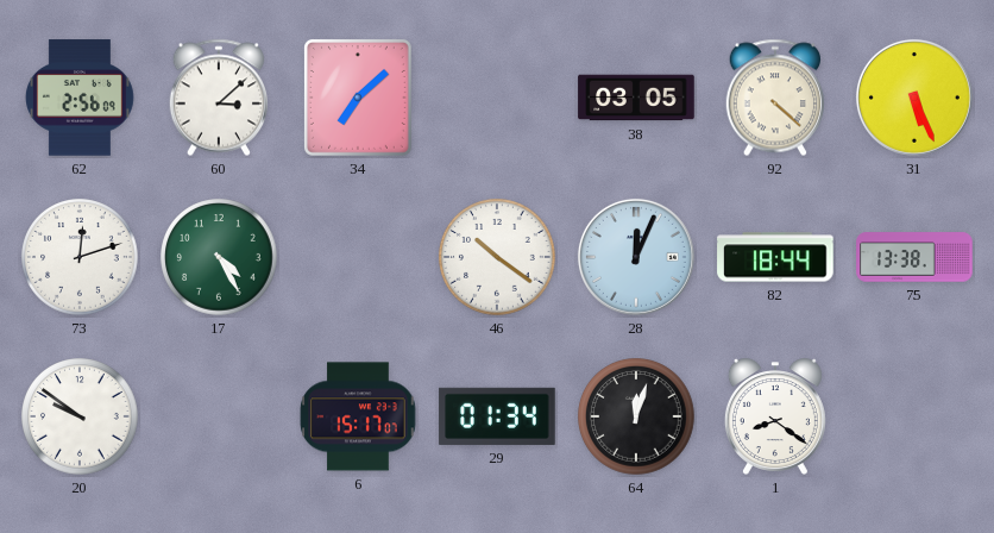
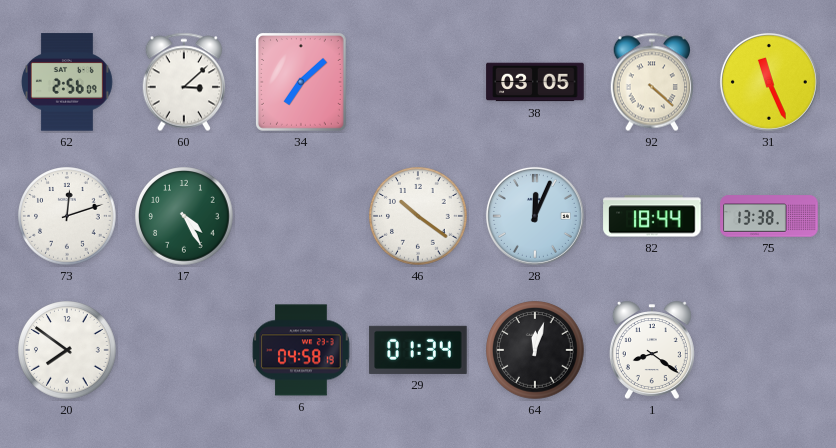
31: 5:26 -> 11:26 (769, 82)
20: 9:51 -> 7:51 (67, 350)
6: 15:17 -> 04:58 (301, 350)
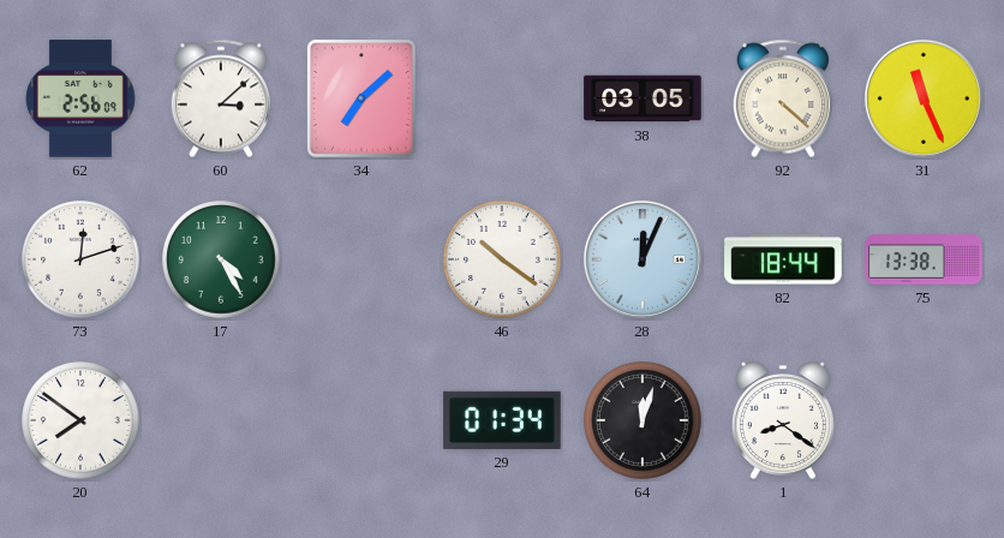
6: 04:58 -> none (301, 350)
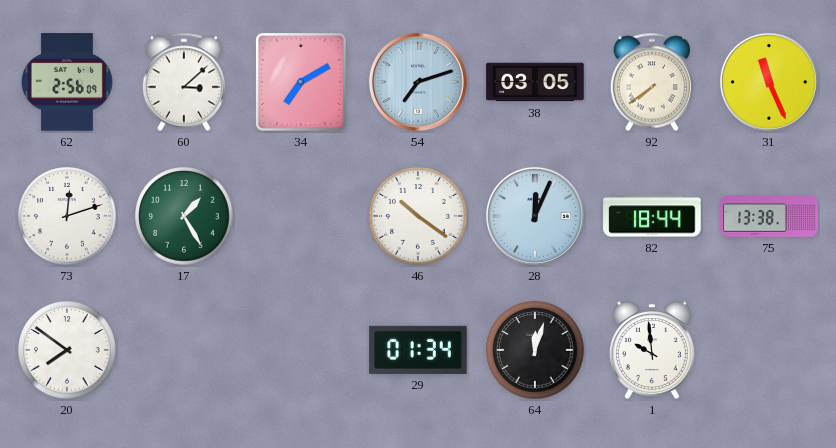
34: 7:08 -> 7:10 (301, 82)
54: none -> 7:12 (418, 82)
92: 4:22 -> 7:39 (651, 82)
17: 4:25 -> 1:25 (184, 216)
1: 8:21 -> 9:59 (652, 350)
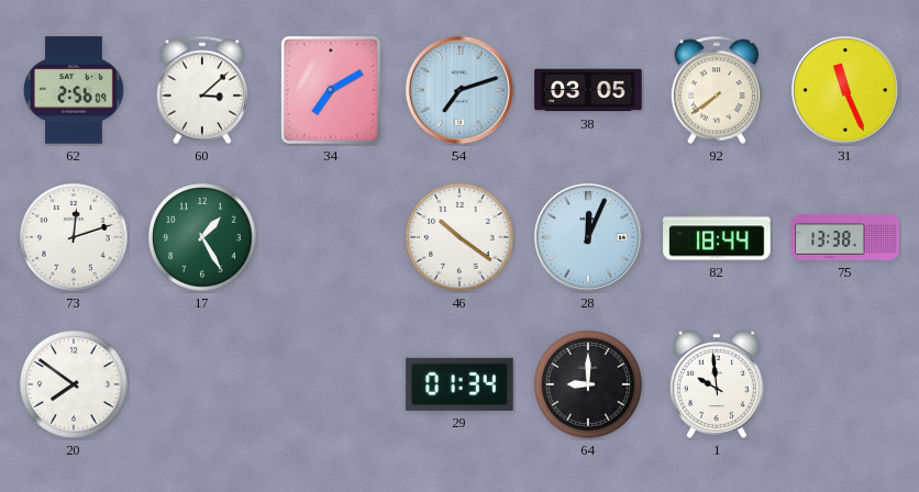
64: 12:03 -> 9:00 (588, 384)
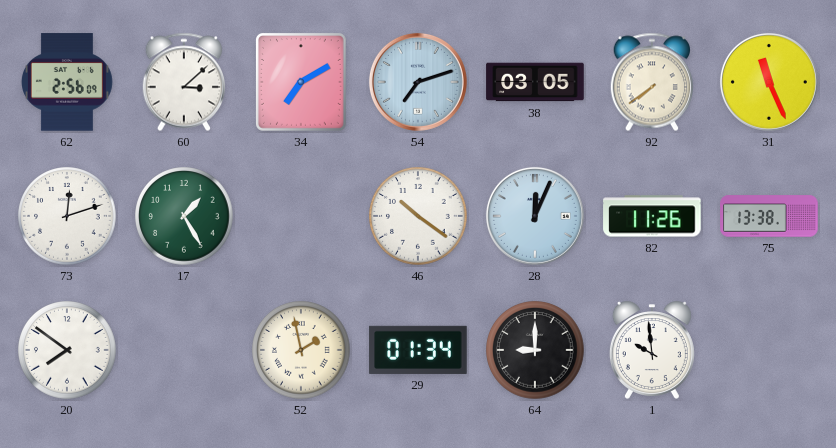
82: 18:44 -> 11:26 (652, 216)
52: none -> 1:58 (301, 350)
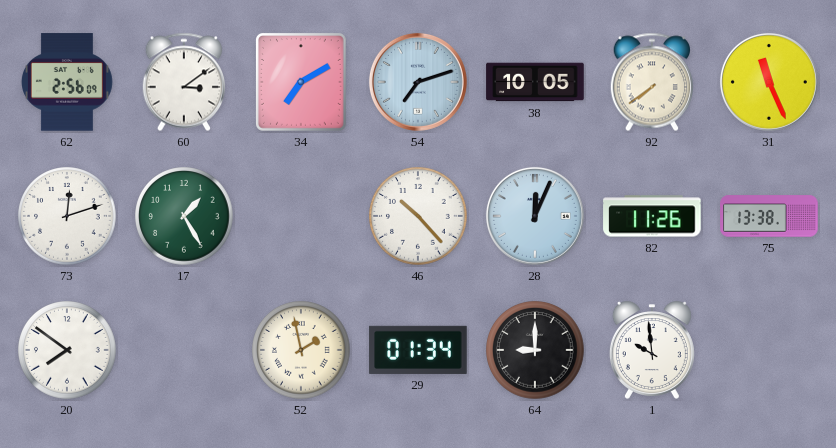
60: 3:08 -> 3:09 (183, 82)
38: 03:05 -> 10:05 (535, 82)
46: 10:21 -> 10:23 (418, 216)
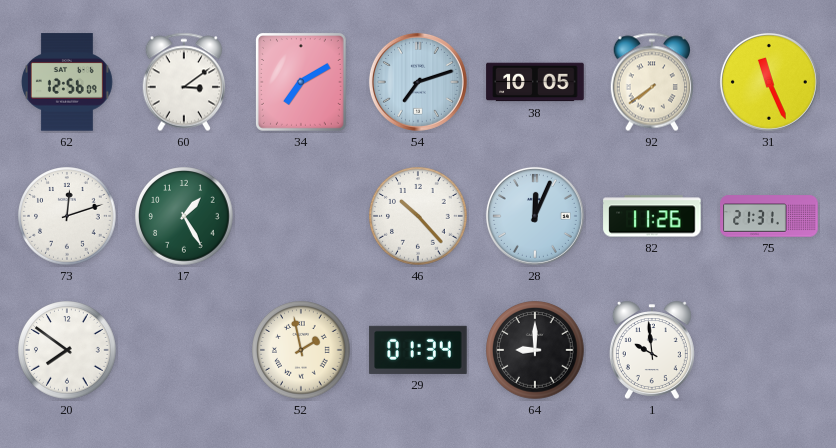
62: 2:56 -> 12:56 (67, 82)
75: 13:38 -> 21:31 (769, 216)
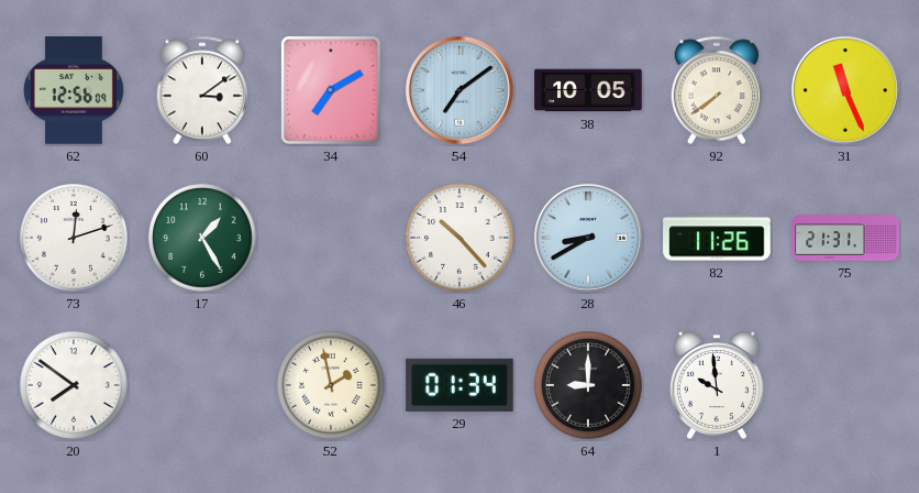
54: 7:12 -> 7:09 (459, 90)
28: 12:04 -> 8:40 (588, 238)
